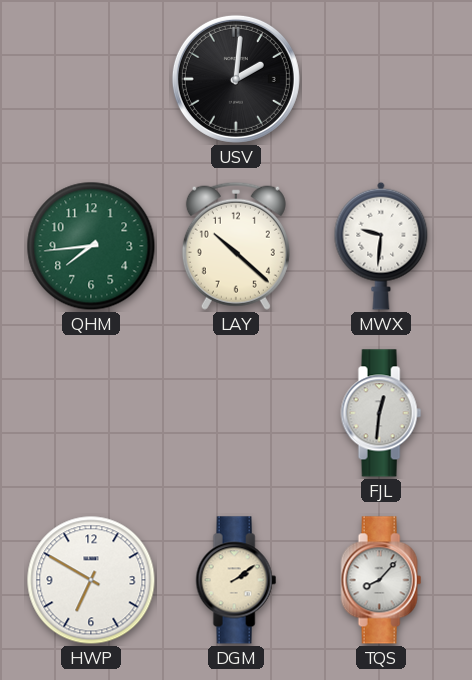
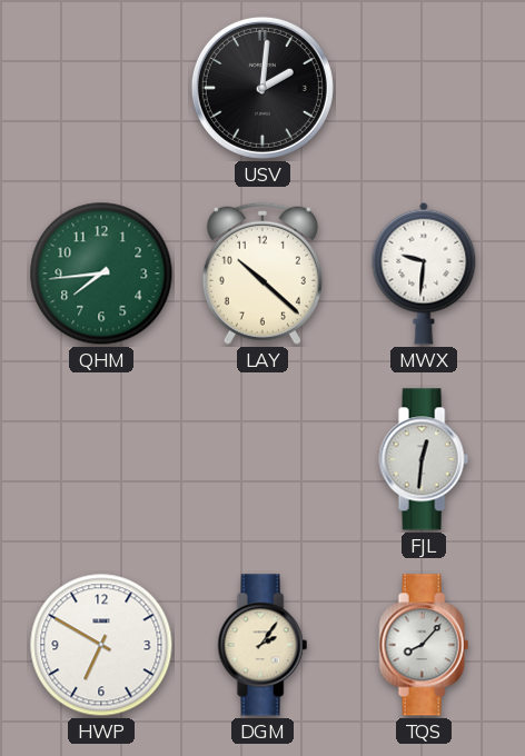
DGM: 2:09 -> 2:06 (262, 645)
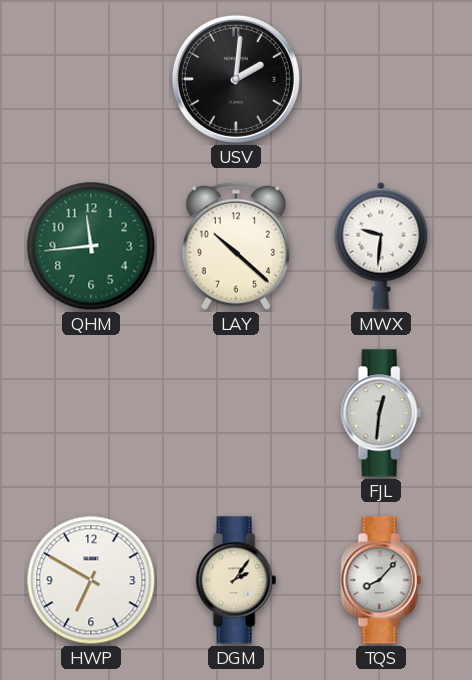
QHM: 7:44 -> 11:44 (91, 246)
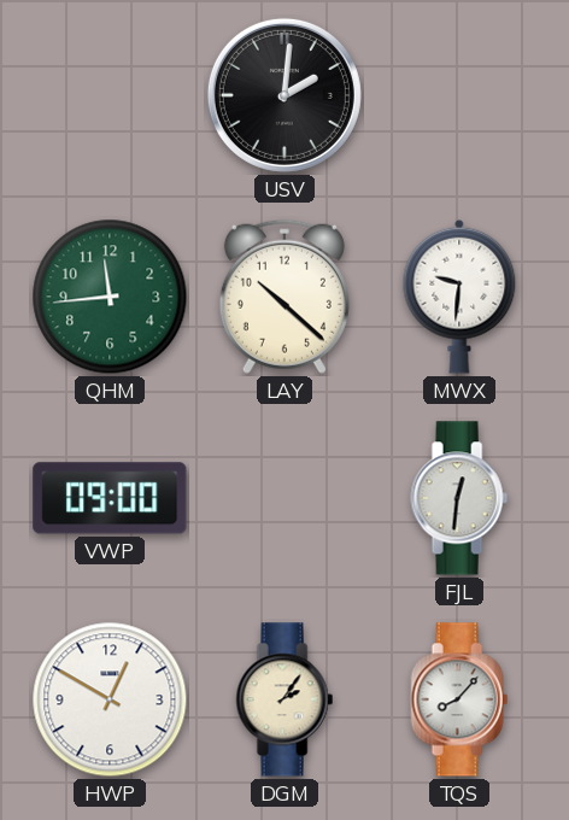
VWP: none -> 09:00 (110, 498)
HWP: 6:50 -> 12:50 (110, 699)
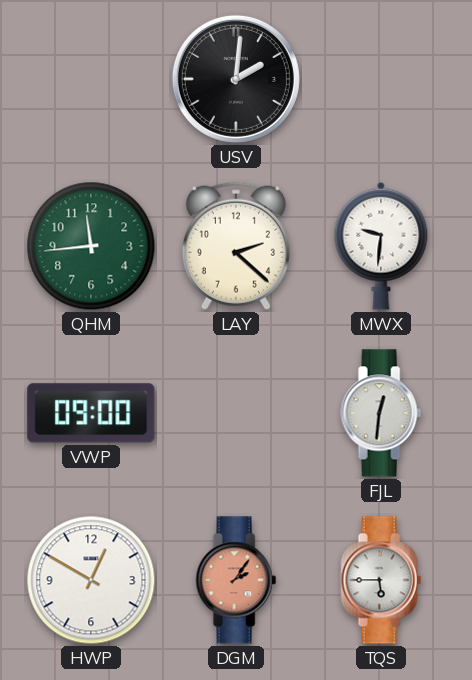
LAY: 10:22 -> 2:22 (236, 246)
DGM dial: cream -> salmon (236, 580)
TQS: 8:07 -> 5:45 (381, 580)
